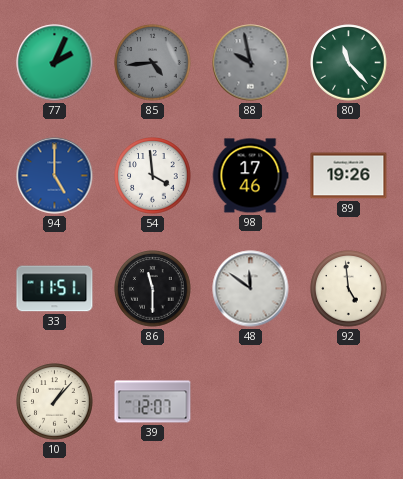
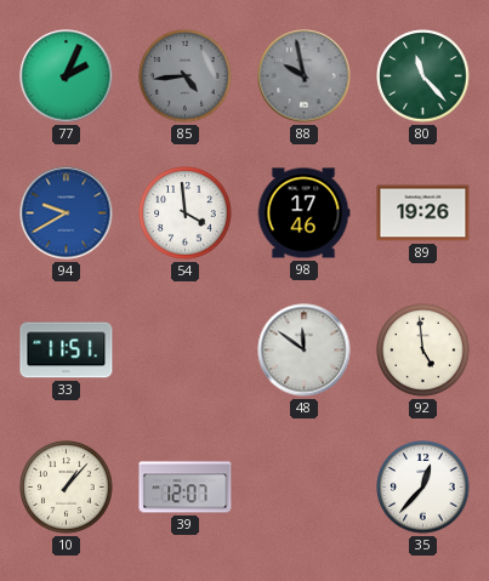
94: 5:00 -> 9:40 (67, 213)
86: 11:30 -> none (153, 289)
35: none -> 12:37 (423, 488)
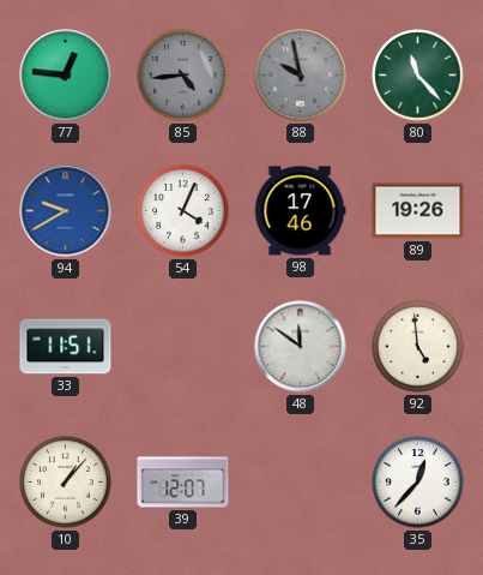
77: 2:04 -> 12:46 (66, 76)
54: 3:59 -> 4:04 (183, 211)
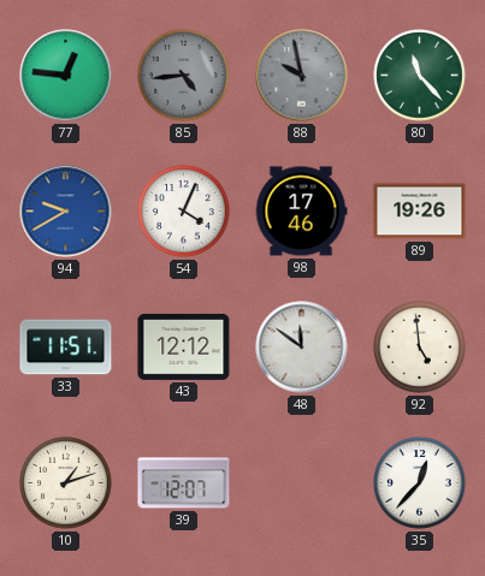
43: none -> 12:12 (184, 346)
10: 1:07 -> 1:12 (66, 483)
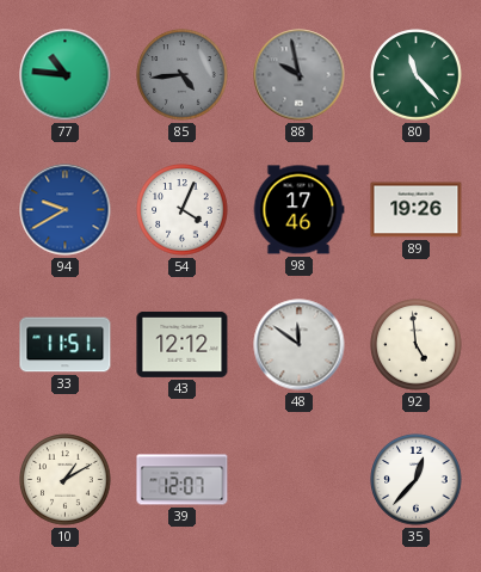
77: 12:46 -> 10:46 (66, 75)
10: 1:12 -> 1:10 (66, 480)
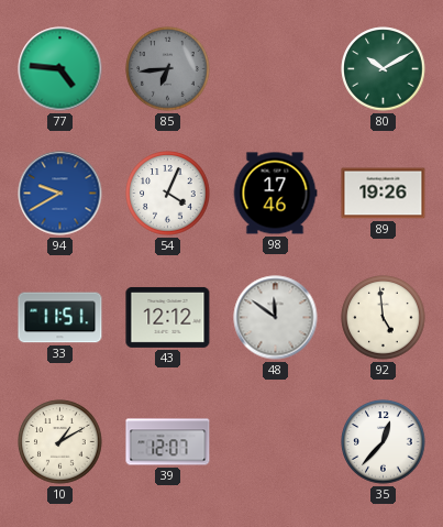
77: 10:46 -> 4:46 (60, 69)
85: 4:44 -> 6:44 (168, 69)
88: 9:58 -> none (300, 75)
80: 11:23 -> 10:10 (384, 69)
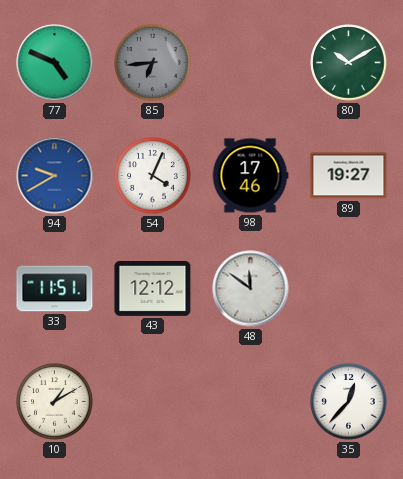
77: 4:46 -> 4:49 (55, 63)
89: 19:26 -> 19:27 (349, 176)
92: 4:59 -> none (384, 318)
39: 12:07 -> none (168, 442)
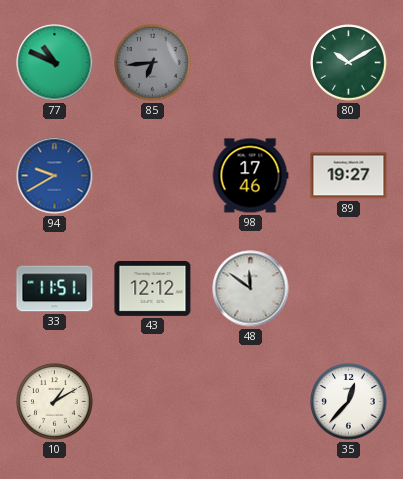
77: 4:49 -> 10:49 (55, 63)
54: 4:04 -> none (153, 176)
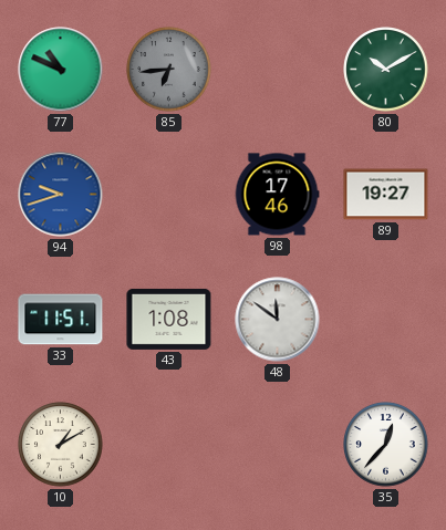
94: 9:40 -> 9:42 (61, 195)
43: 12:12 -> 1:08 (169, 319)
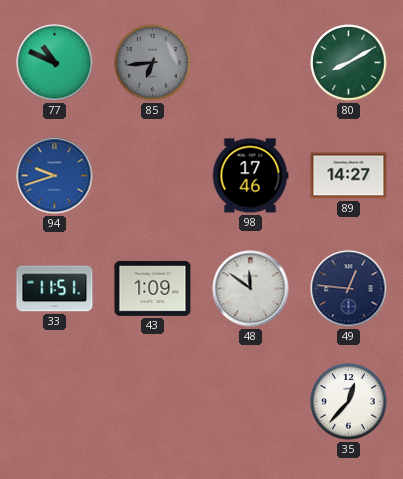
80: 10:10 -> 8:10 (349, 63)
89: 19:27 -> 14:27 (349, 176)
43: 1:08 -> 1:09 (153, 288)
49: none -> 12:46 (349, 289)
10: 1:10 -> none (61, 445)
